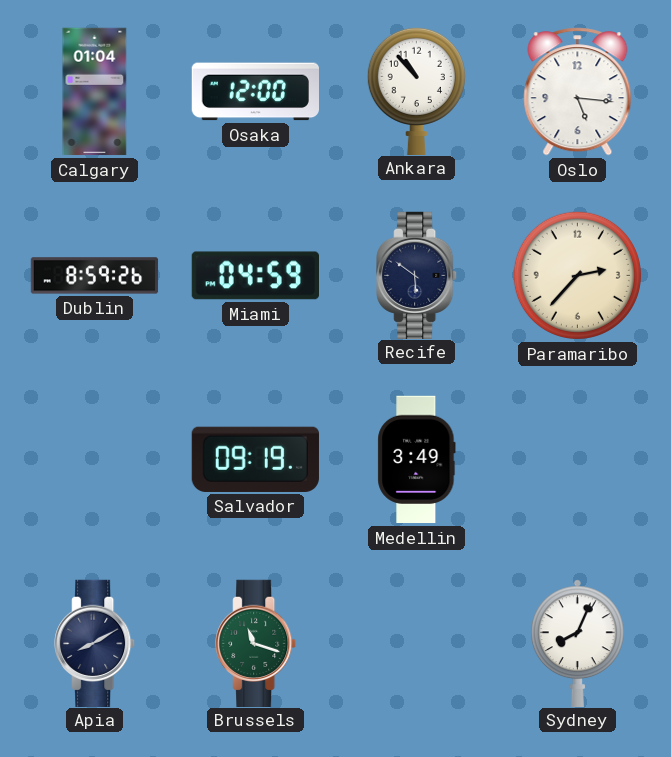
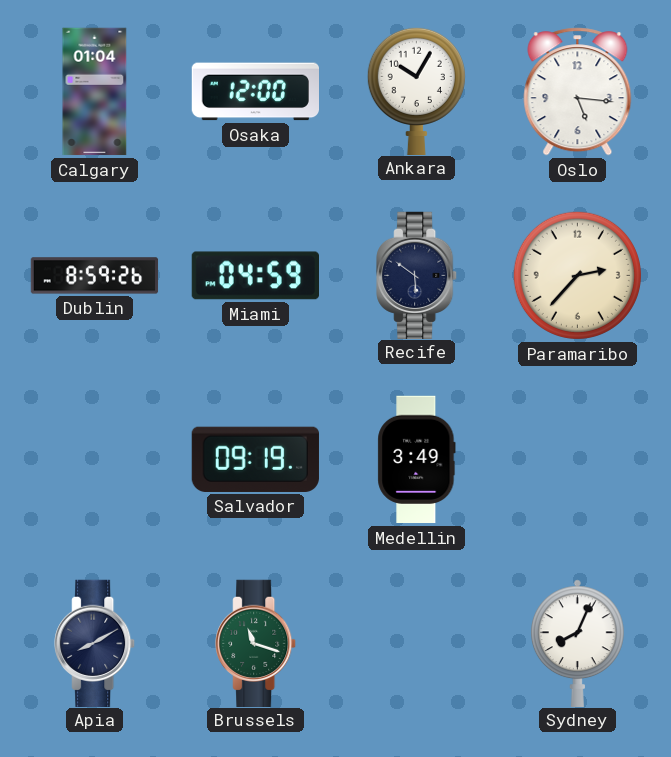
Ankara: 10:53 -> 10:05 (416, 90)
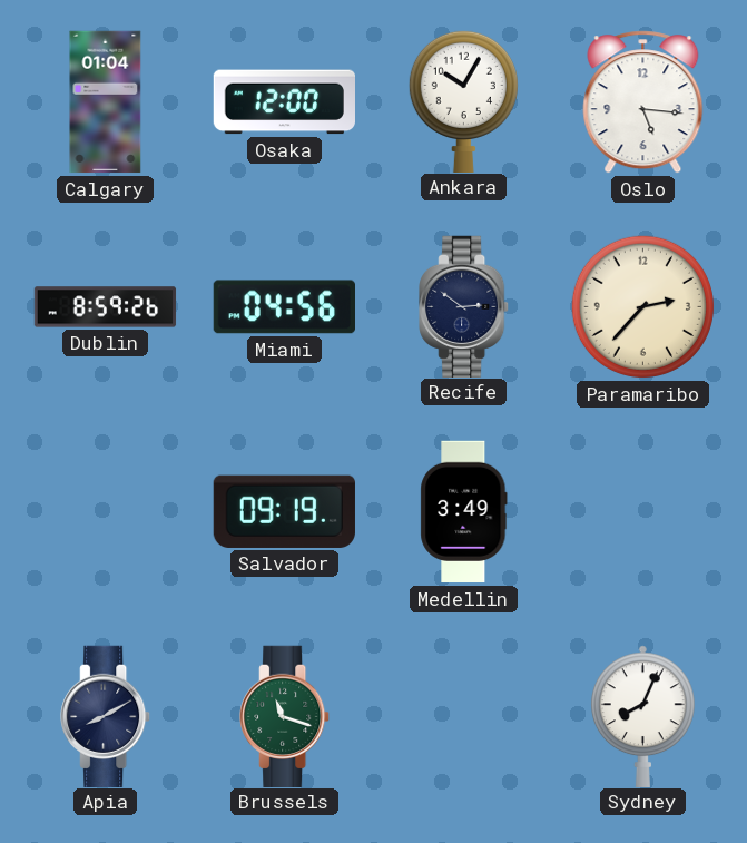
Miami: 04:59 -> 04:56 (284, 307)
Recife: 5:51 -> 2:51 (464, 306)
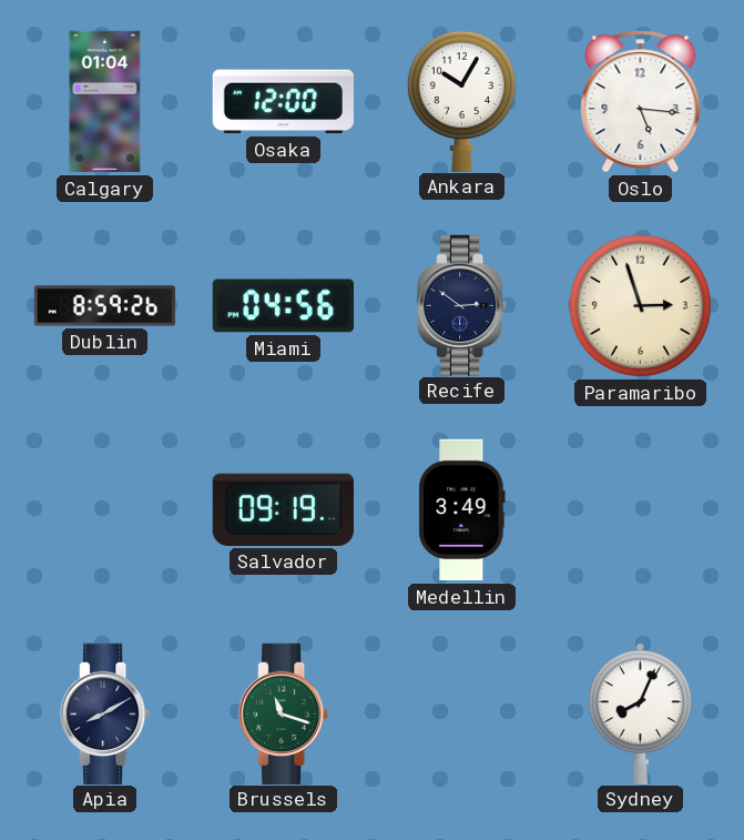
Paramaribo: 2:37 -> 2:57 (640, 305)
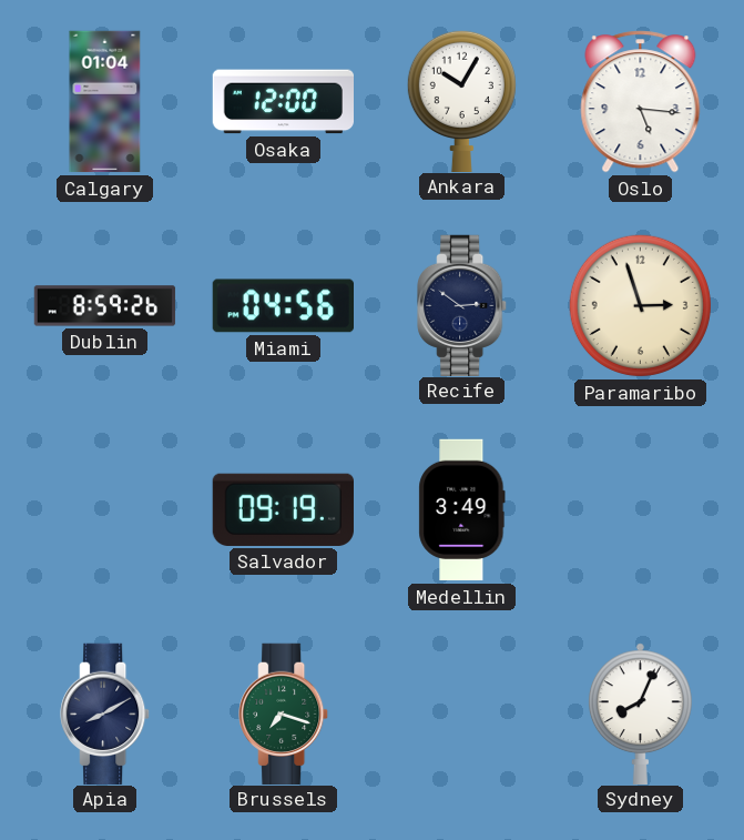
Brussels: 11:18 -> 7:18 (284, 714)
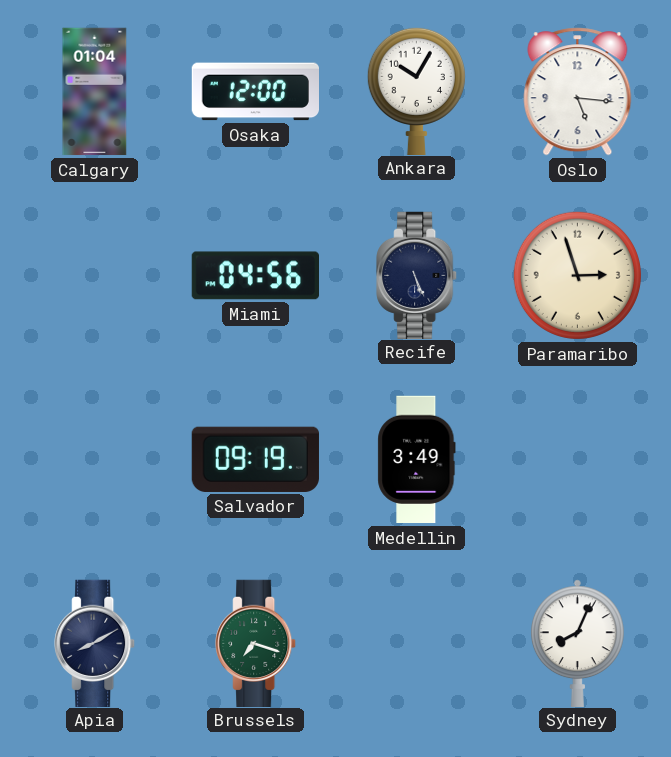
Dublin: 8:59 -> none (105, 306)
Recife: 2:51 -> 5:26 (417, 275)
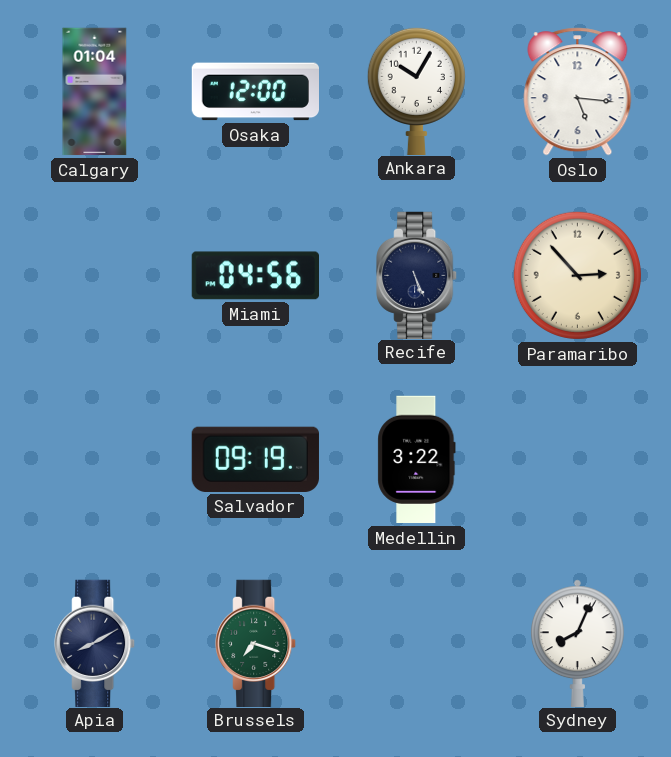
Paramaribo: 2:57 -> 2:53 (577, 275)
Medellin: 3:49 -> 3:22 (417, 460)
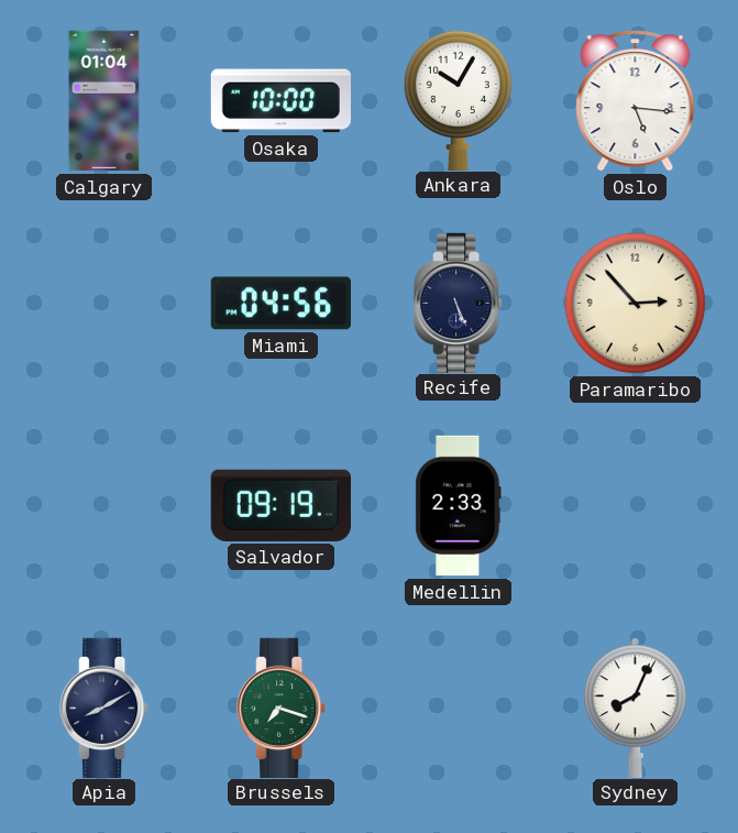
Osaka: 12:00 -> 10:00 (280, 101)
Medellin: 3:22 -> 2:33 (459, 506)
